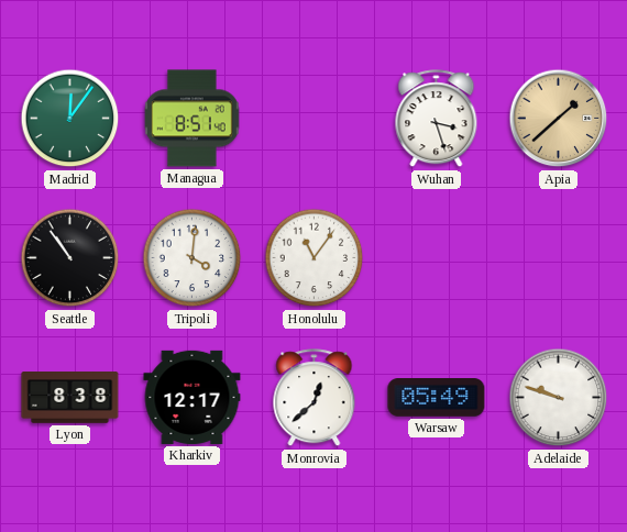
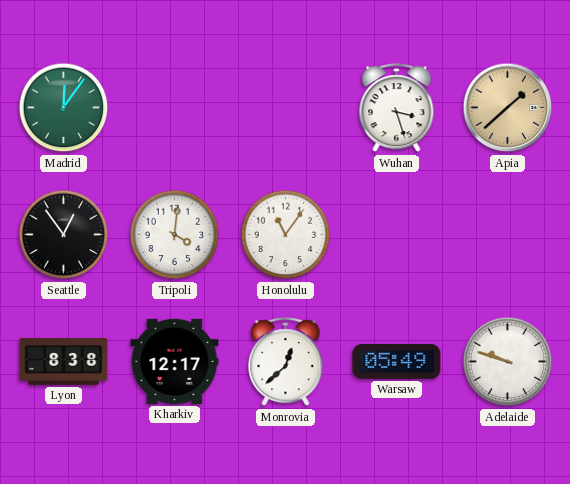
Managua: 8:51 -> none (191, 119)
Seattle: 10:54 -> 12:54 (64, 235)
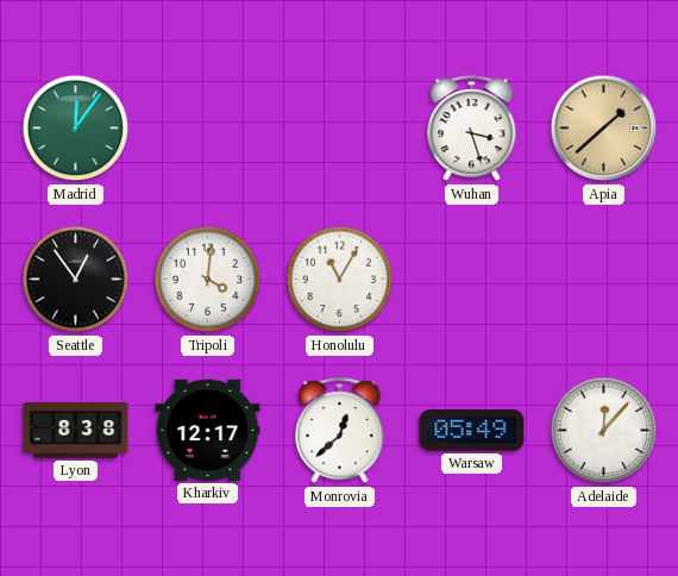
Honolulu: 11:06 -> 11:05 (340, 280)
Adelaide: 9:48 -> 12:07 (604, 431)
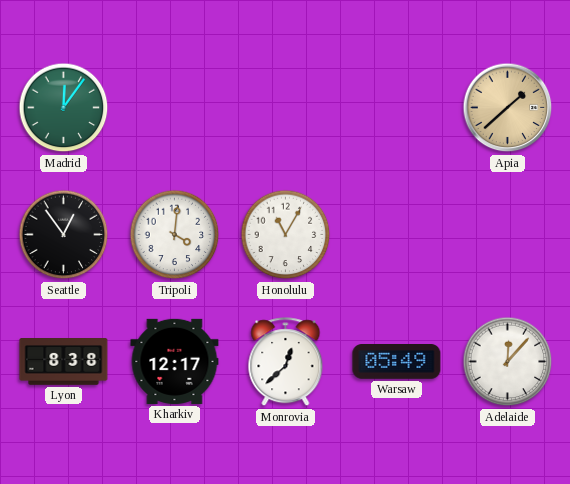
Wuhan: 3:27 -> none (472, 129)
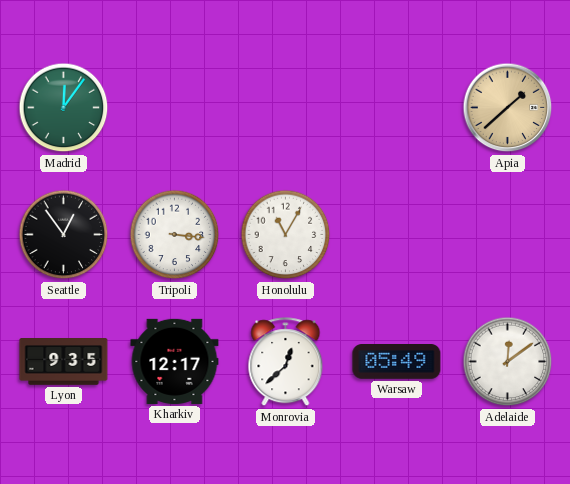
Tripoli: 4:01 -> 3:16 (175, 235)
Lyon: 8:38 -> 9:35 (64, 362)
Adelaide: 12:07 -> 12:09 (508, 362)
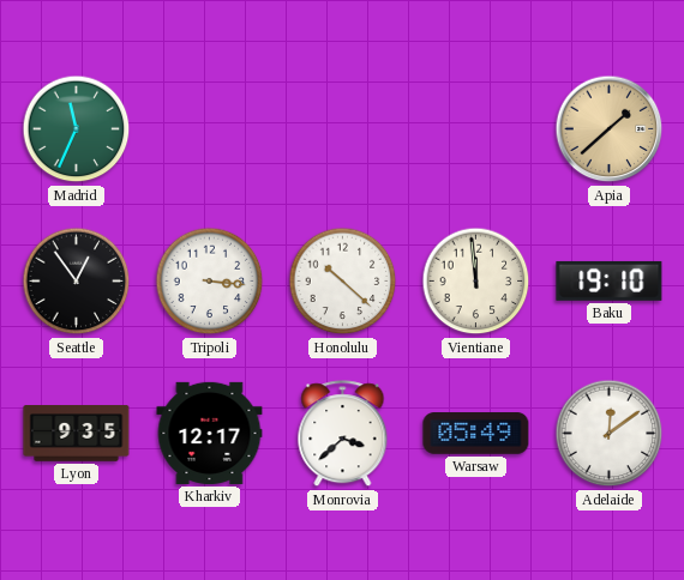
Madrid: 12:06 -> 11:34 (77, 129)
Honolulu: 11:05 -> 10:22 (343, 282)
Vientiane: none -> 11:59 (476, 282)
Baku: none -> 19:10 (610, 280)
Monrovia: 12:38 -> 3:38 (343, 434)
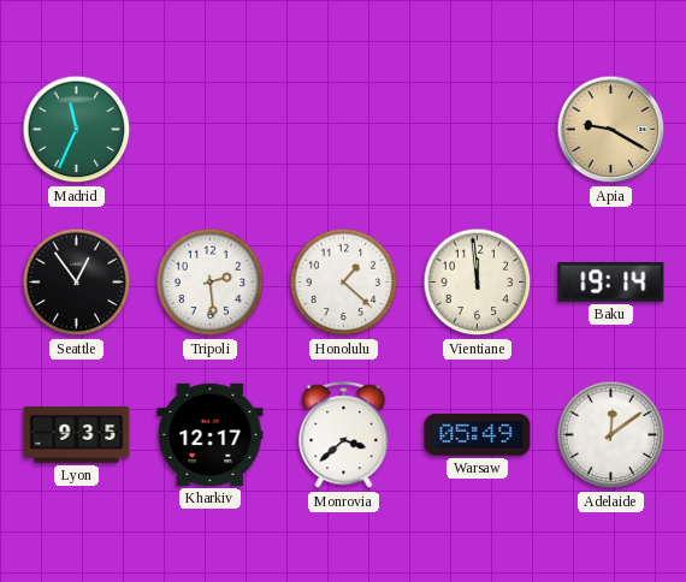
Apia: 1:38 -> 9:20 (611, 130)
Tripoli: 3:16 -> 2:29 (211, 283)
Honolulu: 10:22 -> 1:22 (344, 283)
Baku: 19:10 -> 19:14 (611, 281)
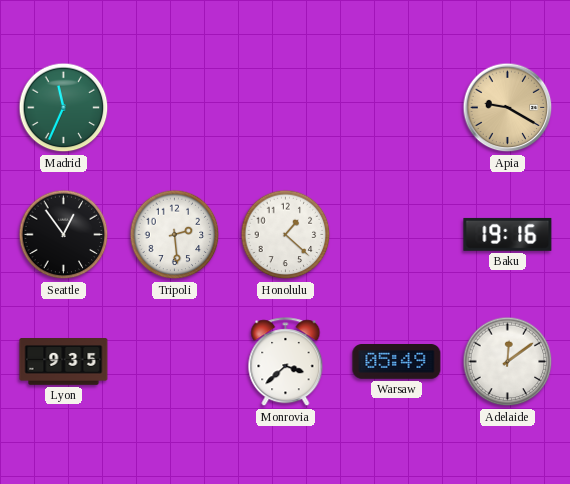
Vientiane: 11:59 -> none (478, 283)
Baku: 19:14 -> 19:16 (508, 234)
Kharkiv: 12:17 -> none (211, 434)
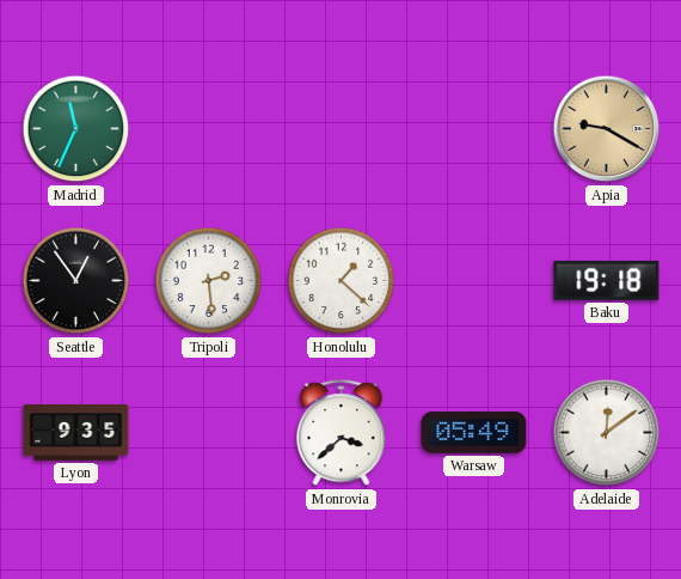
Baku: 19:16 -> 19:18 (607, 280)
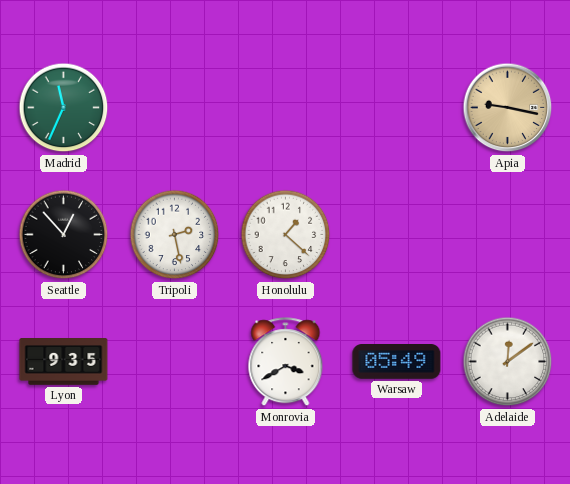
Apia: 9:20 -> 9:17 (508, 108)
Seattle: 12:54 -> 12:53 (64, 235)
Tripoli: 2:29 -> 2:28 (175, 235)
Baku: 19:18 -> none (607, 280)
Monrovia: 3:38 -> 3:40 (286, 362)
